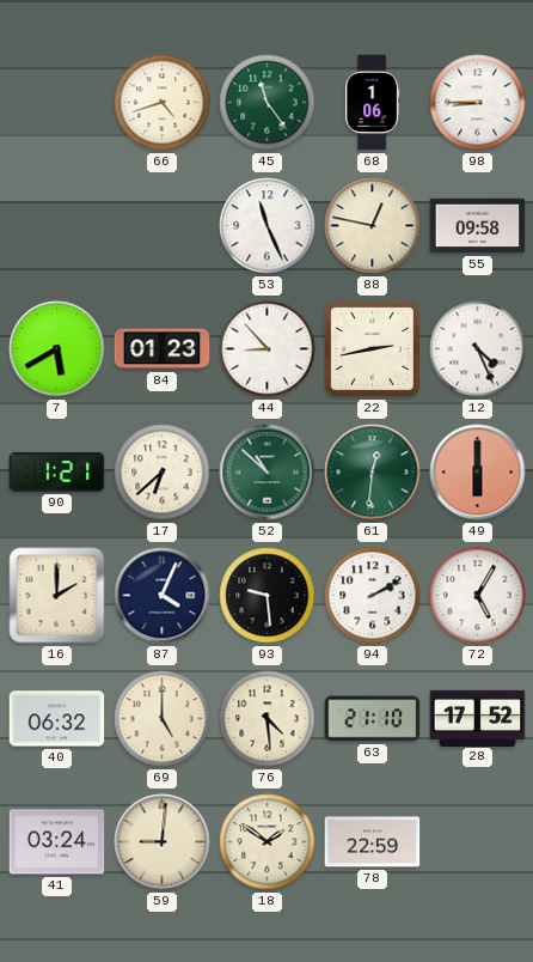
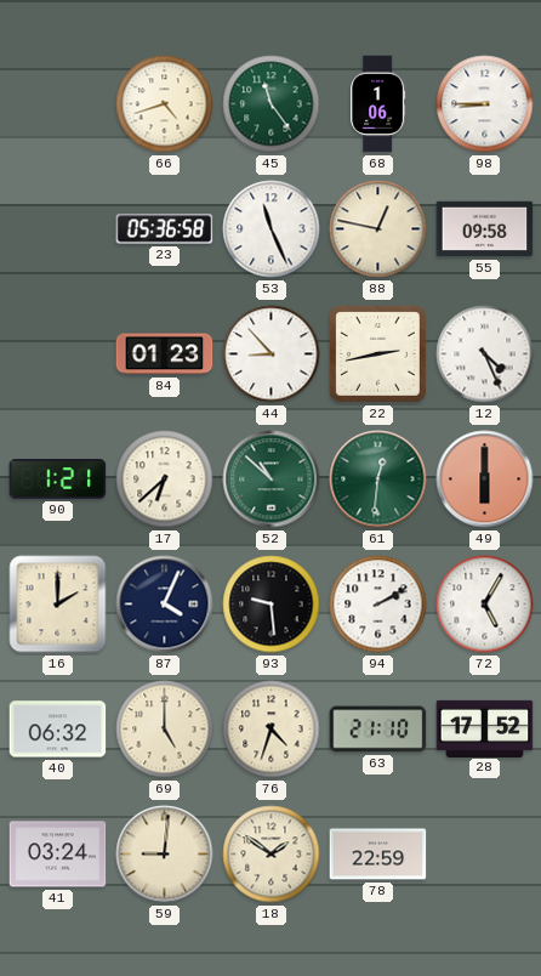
23: none -> 05:36 (165, 229)
7: 5:40 -> none (57, 349)
76: 4:29 -> 4:33 (272, 730)
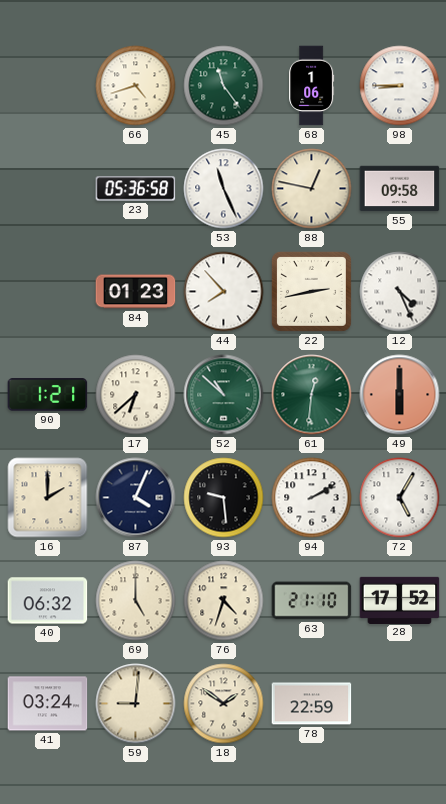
44: 8:53 -> 7:53 (224, 292)
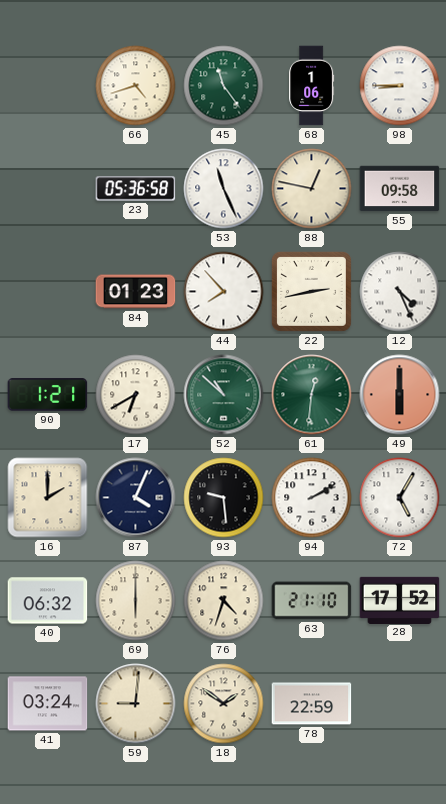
17: 6:38 -> 6:40 (136, 395)
69: 5:00 -> 6:00 (136, 601)
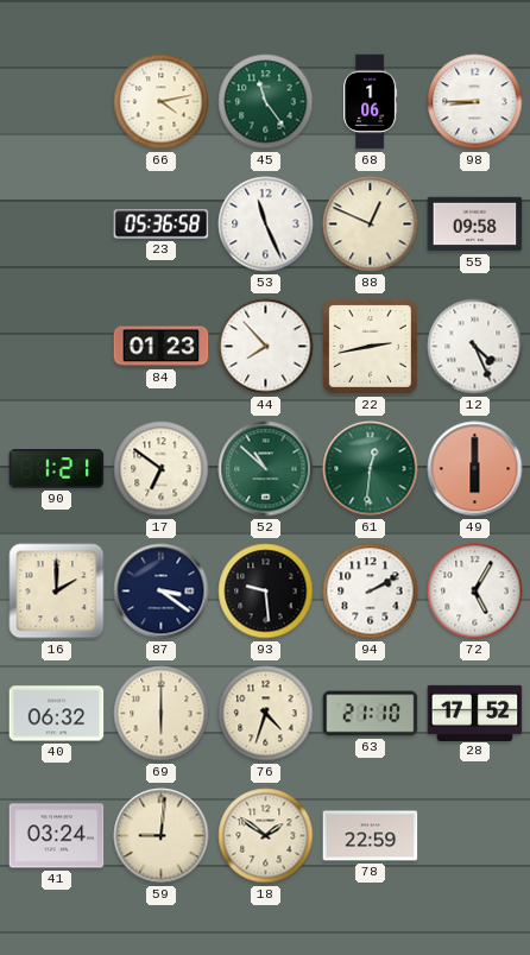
66: 4:42 -> 4:13 (162, 102)
88: 12:47 -> 12:49 (371, 224)
17: 6:40 -> 6:51 (162, 469)
87: 4:04 -> 3:21 (162, 592)
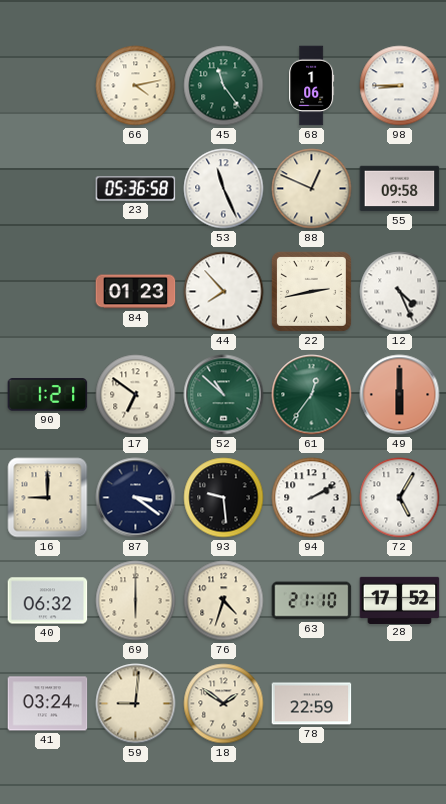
61: 12:31 -> 12:36 (312, 395)
16: 2:00 -> 9:00 (48, 498)
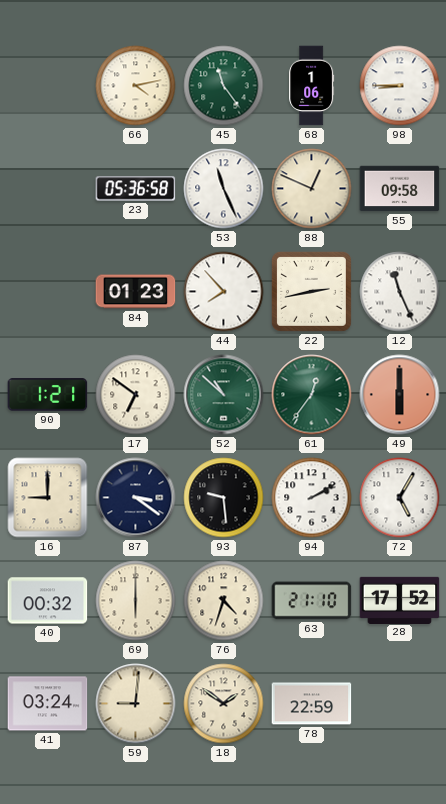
12: 4:26 -> 11:26 (400, 292)
40: 06:32 -> 00:32 (48, 601)
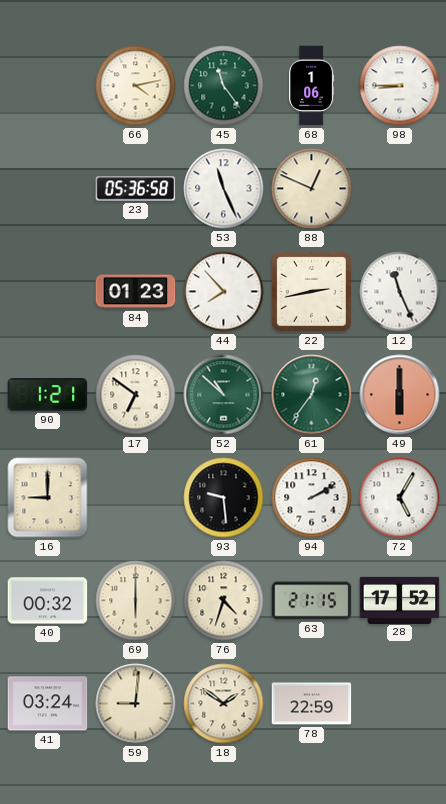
55: 09:58 -> none (400, 189)
87: 3:21 -> none (136, 498)
63: 21:10 -> 21:15 (312, 601)
